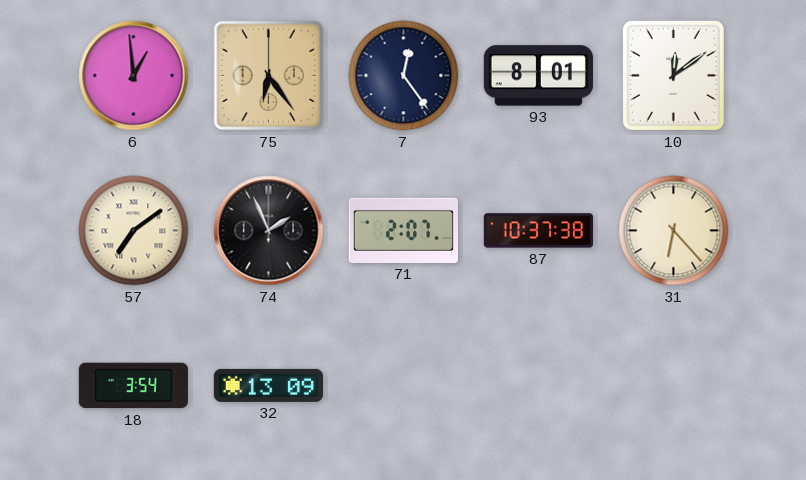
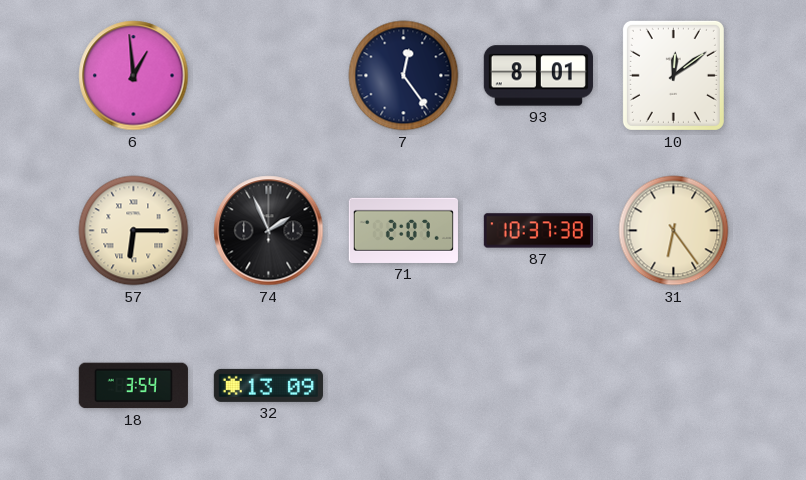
75: 6:24 -> none (269, 76)
57: 7:09 -> 6:15 (134, 231)
31: 6:23 -> 6:24 (674, 231)
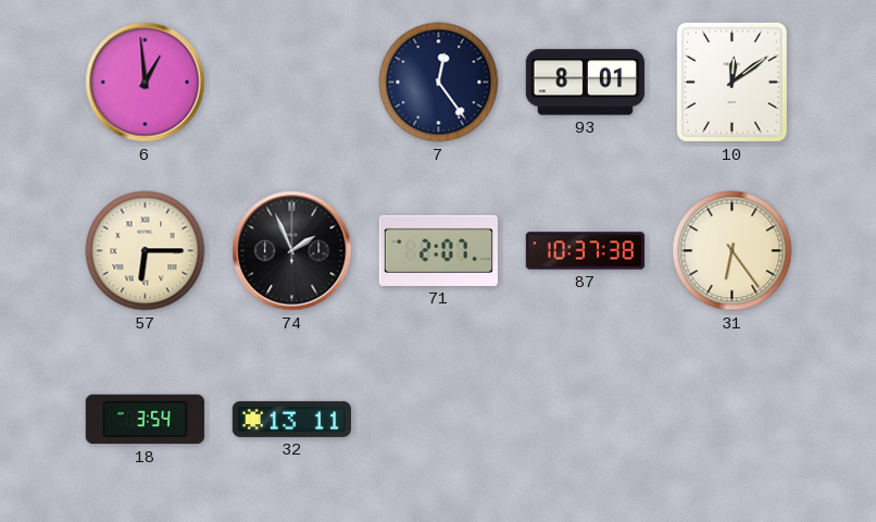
32: 13:09 -> 13:11 (291, 419)
